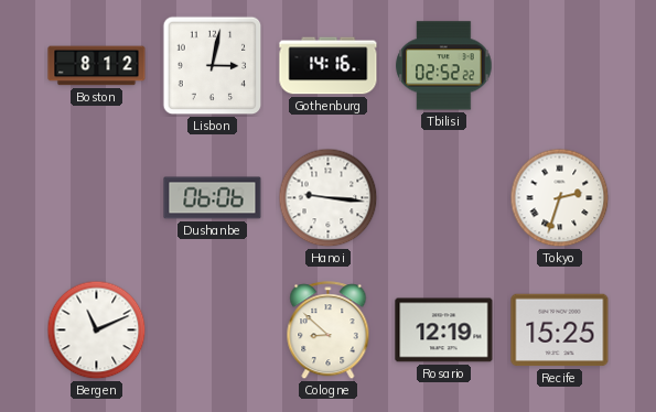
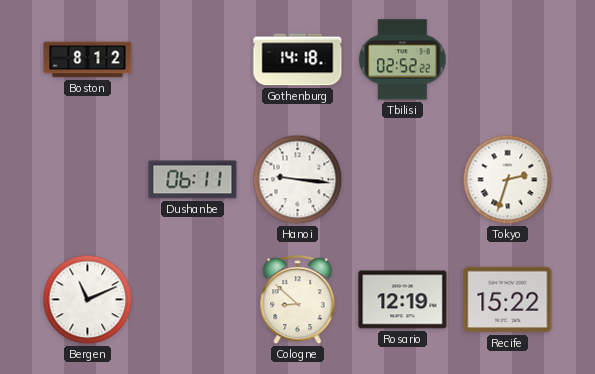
Lisbon: 3:02 -> none (213, 66)
Gothenburg: 14:16 -> 14:18 (298, 60)
Dushanbe: 06:06 -> 06:11 (193, 180)
Recife: 15:25 -> 15:22 (508, 300)
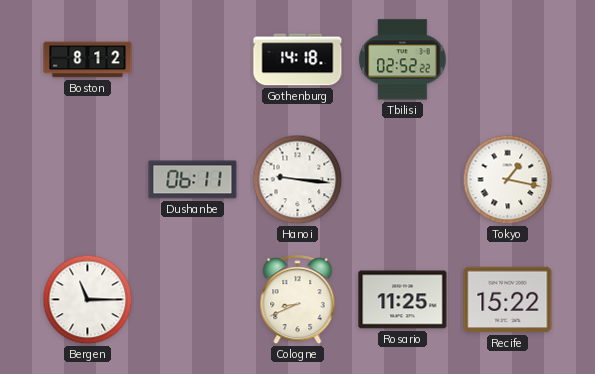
Tokyo: 2:33 -> 1:17 (508, 180)
Bergen: 11:11 -> 11:15 (88, 300)
Cologne: 8:52 -> 8:41 (298, 300)
Rosario: 12:19 -> 11:25 (403, 300)
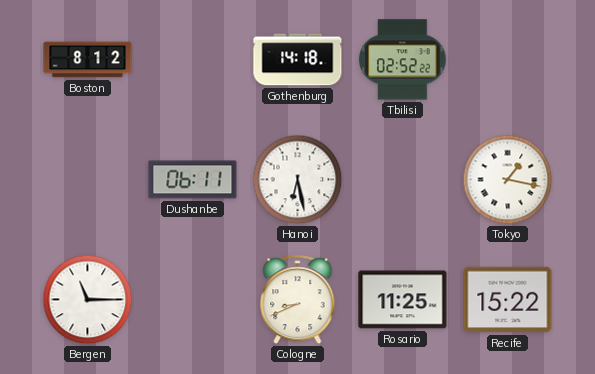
Hanoi: 9:16 -> 6:28 (298, 180)
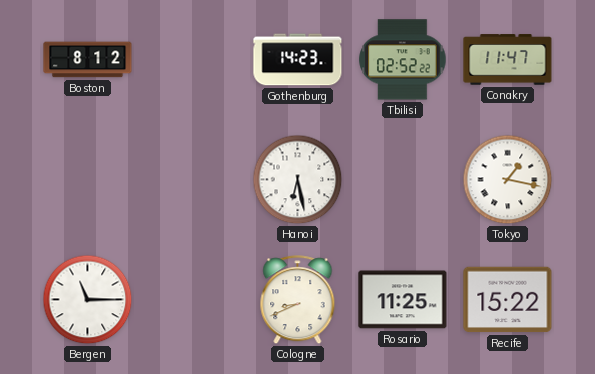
Gothenburg: 14:18 -> 14:23 (298, 60)
Conakry: none -> 11:47 (508, 60)
Dushanbe: 06:11 -> none (193, 180)
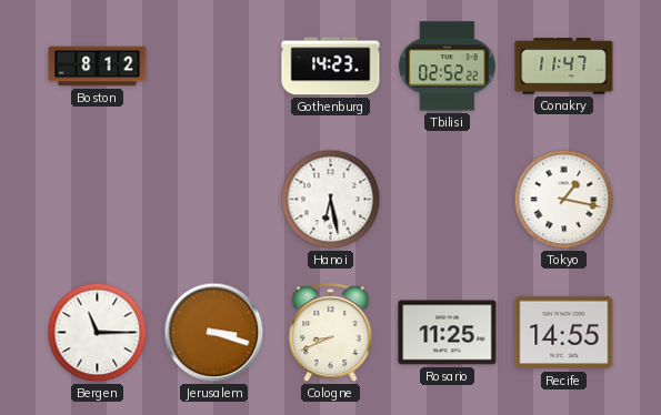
Jerusalem: none -> 3:18 (214, 333)
Recife: 15:22 -> 14:55 (564, 333)
